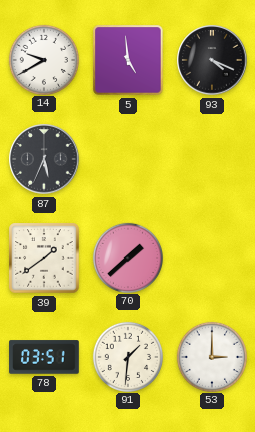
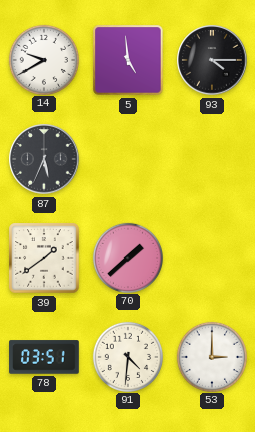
93: 4:19 -> 4:15 (212, 60)
91: 1:31 -> 4:31 (127, 356)
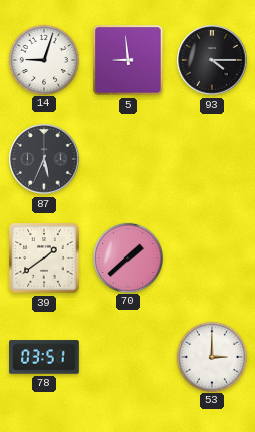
14: 9:40 -> 9:03 (43, 59)
5: 4:59 -> 8:59 (128, 60)
91: 4:31 -> none (127, 356)
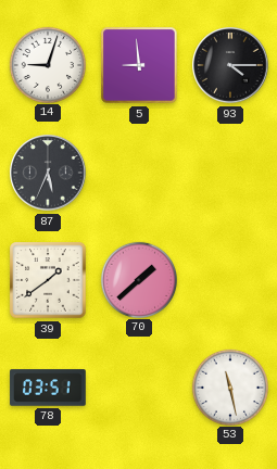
53: 3:00 -> 11:28 (229, 386)
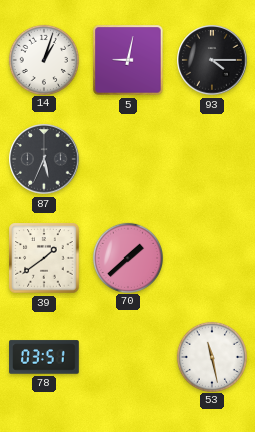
14: 9:03 -> 1:03 (43, 59)
5: 8:59 -> 9:02 (128, 60)
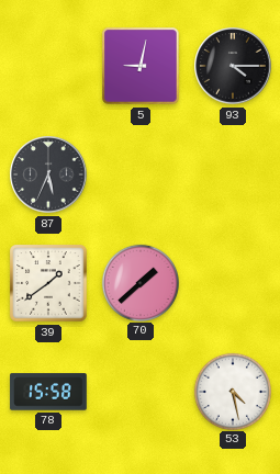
14: 1:03 -> none (43, 59)
78: 03:51 -> 15:58 (48, 392)
53: 11:28 -> 4:28 (232, 391)
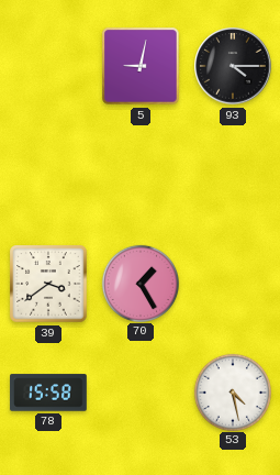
87: 5:34 -> none (48, 174)
39: 1:39 -> 3:39 (48, 284)
70: 1:38 -> 1:25 (139, 283)
